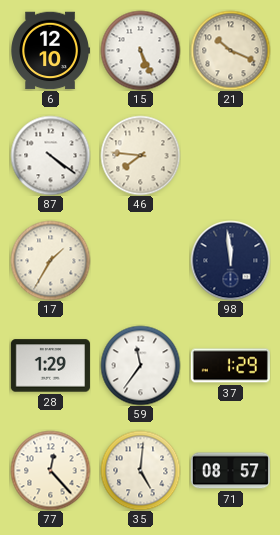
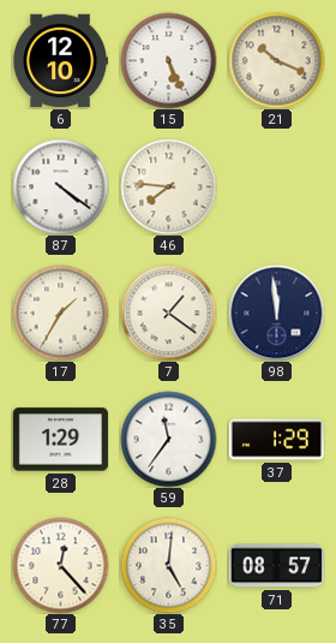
7: none -> 1:21 (168, 312)
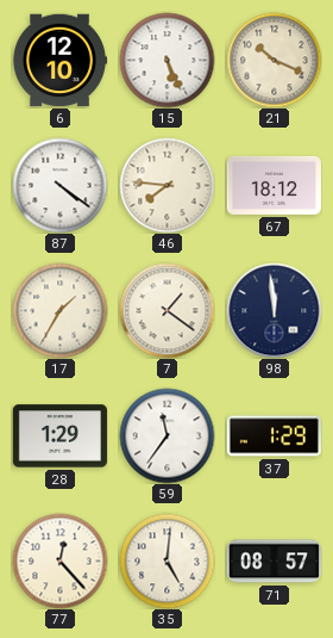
67: none -> 18:12 (274, 185)
